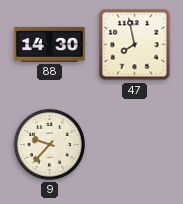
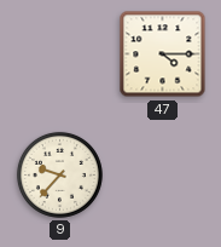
88: 14:30 -> none (50, 44)
47: 7:58 -> 4:15 (163, 54)
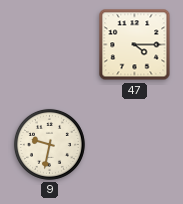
9: 9:37 -> 9:32 (49, 144)
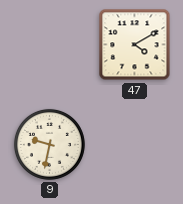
47: 4:15 -> 4:10 (135, 45)
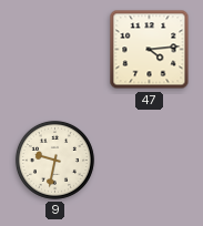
47: 4:10 -> 4:14 (150, 50)
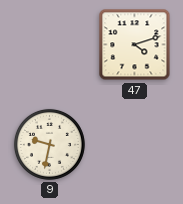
47: 4:14 -> 4:12 (135, 45)
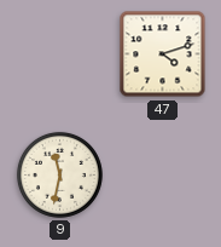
9: 9:32 -> 11:32 (59, 174)
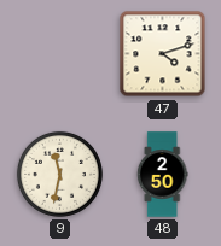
48: none -> 2:50 (162, 175)
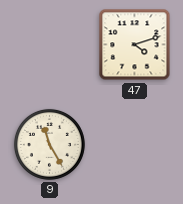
9: 11:32 -> 11:25 (49, 144)
48: 2:50 -> none (162, 175)
